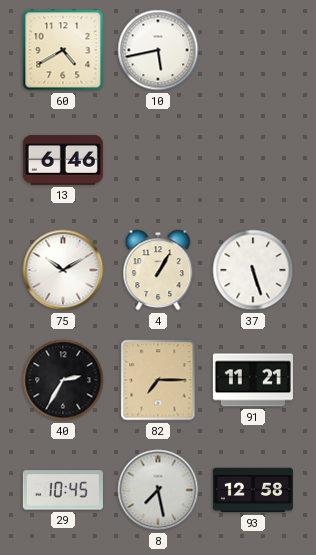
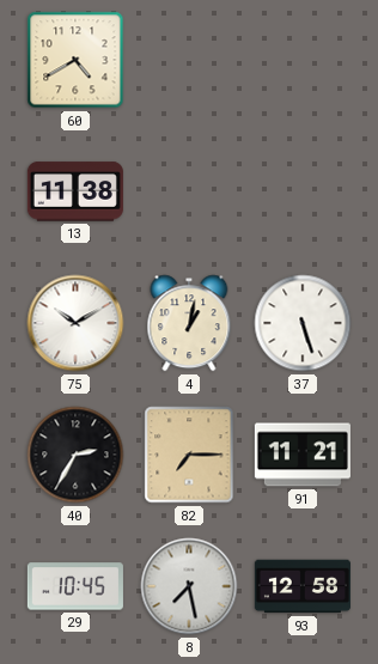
10: 5:43 -> none (158, 50)
13: 6:46 -> 11:38 (75, 191)
4: 1:05 -> 1:02 (189, 323)
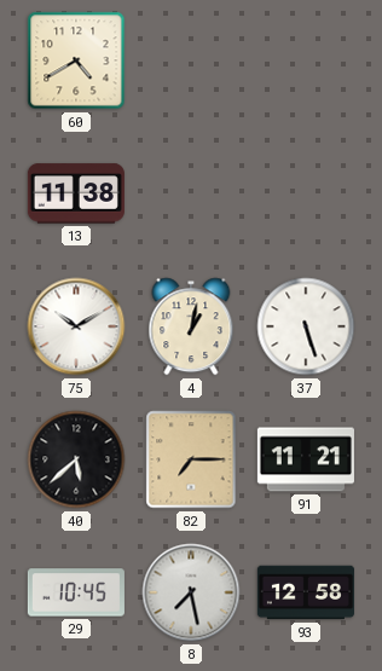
40: 2:35 -> 5:38 (76, 459)
